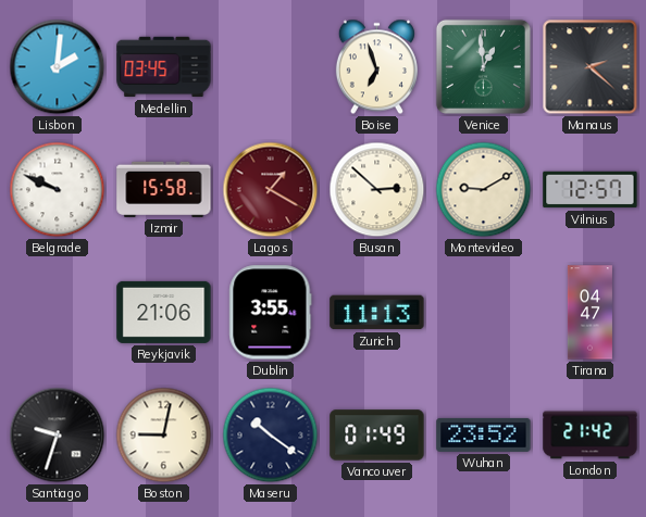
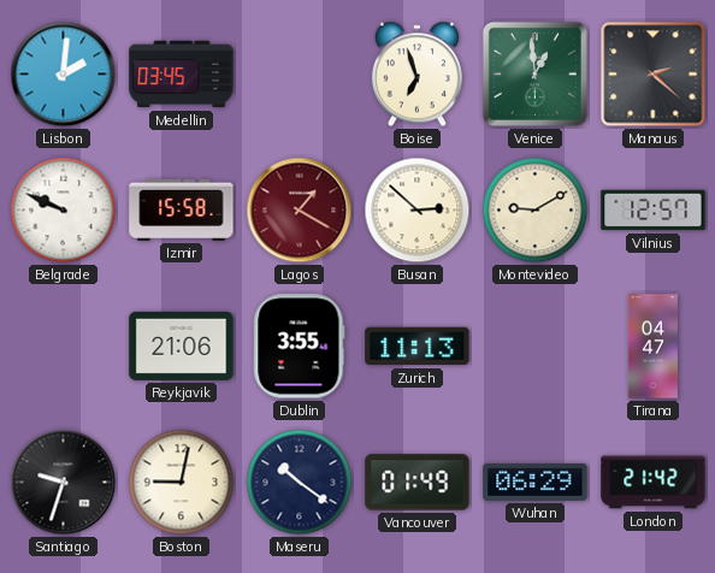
Wuhan: 23:52 -> 06:29 (536, 482)
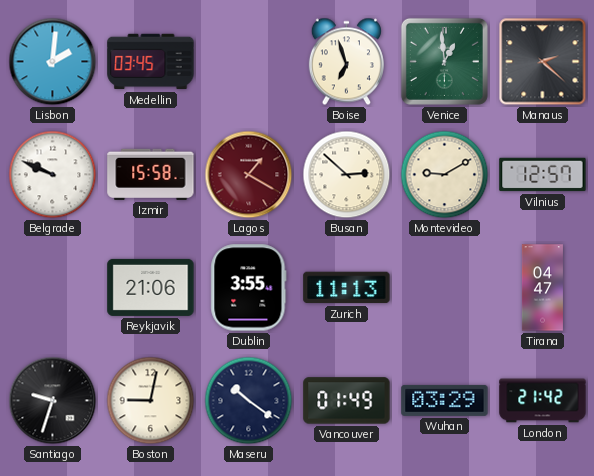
Wuhan: 06:29 -> 03:29 (445, 400)
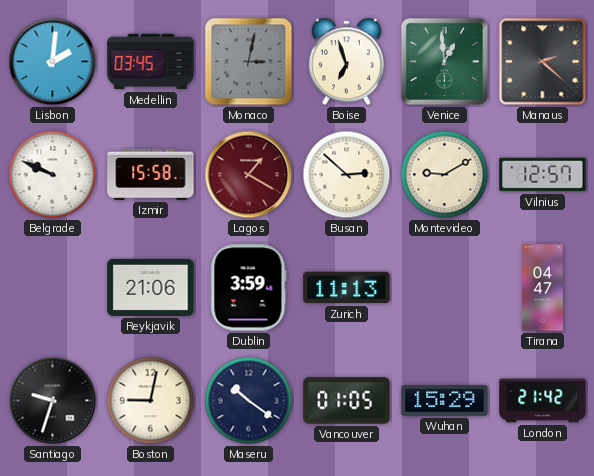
Monaco: none -> 3:02 (249, 62)
Dublin: 3:55 -> 3:59 (249, 288)
Vancouver: 01:49 -> 01:05 (347, 401)
Wuhan: 03:29 -> 15:29 (445, 400)
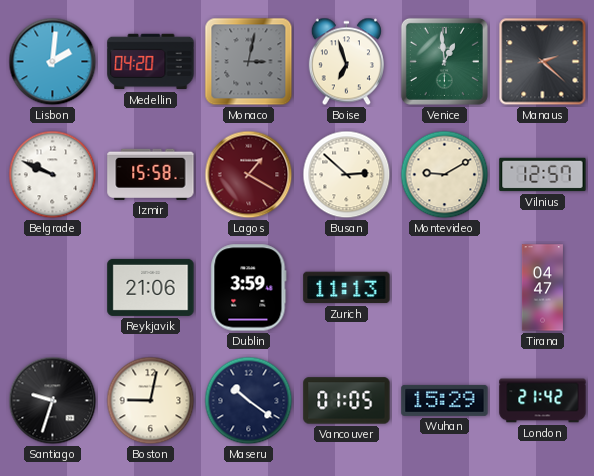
Medellin: 03:45 -> 04:20 (151, 62)
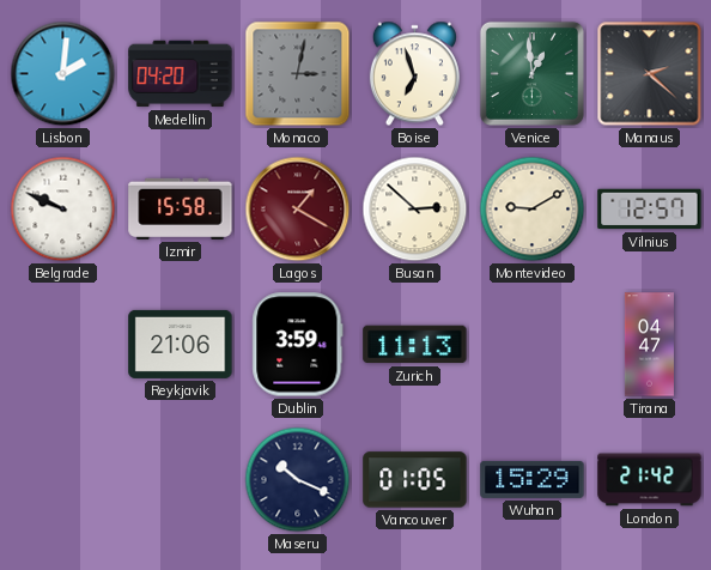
Santiago: 9:33 -> none (53, 401)
Boston: 9:02 -> none (151, 401)
Maseru: 10:21 -> 10:19 (298, 480)
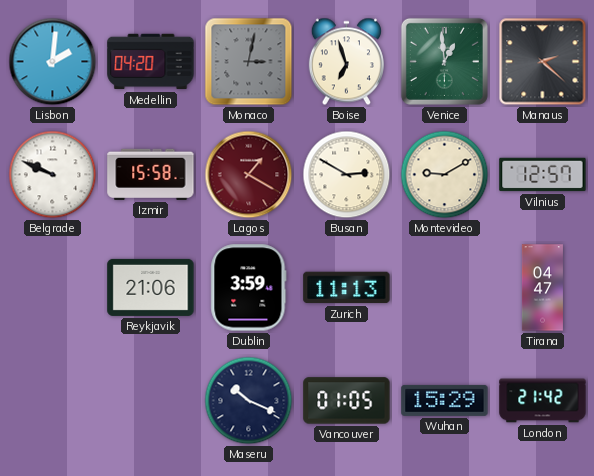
Busan: 2:52 -> 2:50 (347, 175)
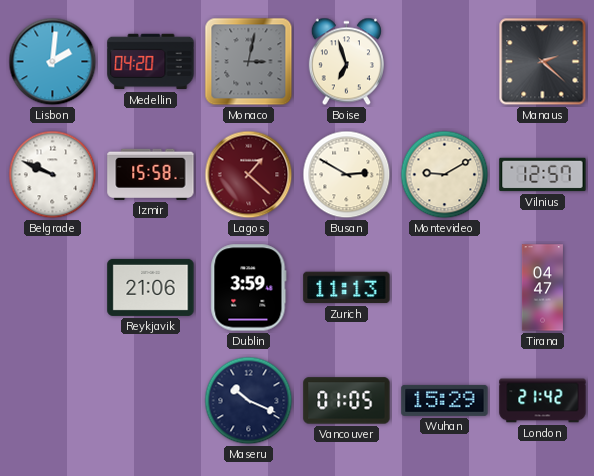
Venice: 12:59 -> none (444, 61)
Lagos: 1:20 -> 1:22 (249, 175)
